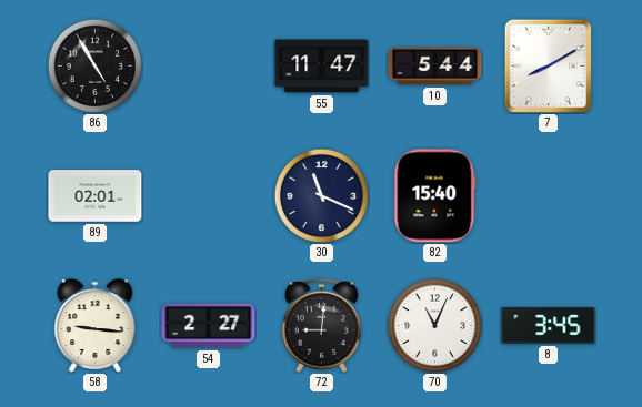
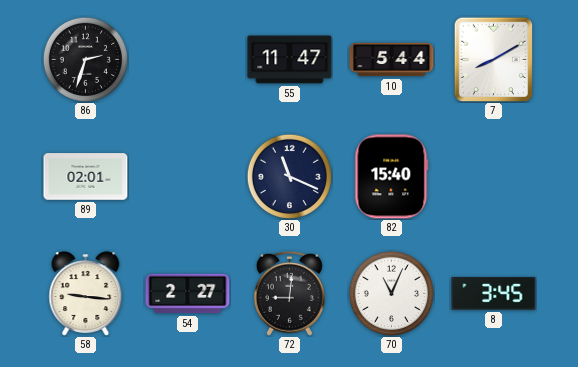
86: 4:55 -> 2:33 (85, 59)
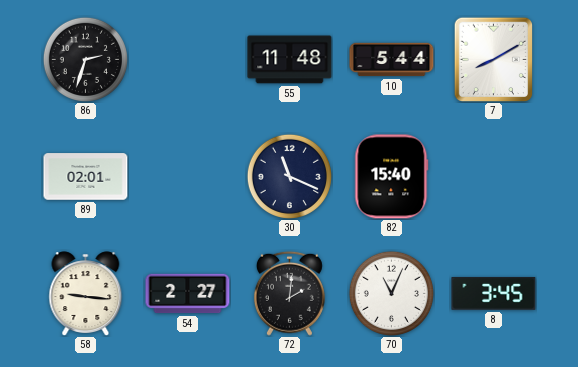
55: 11:47 -> 11:48 (290, 60)
72: 9:01 -> 2:01 (289, 293)
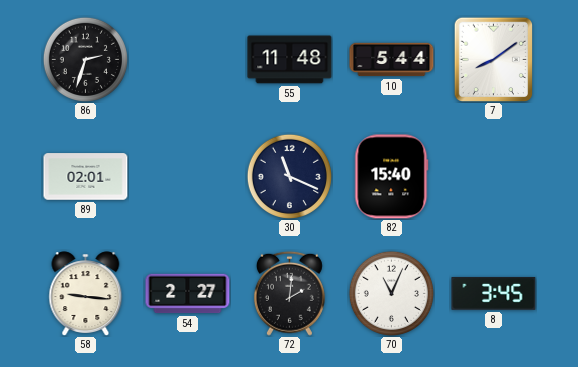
7: 8:10 -> 8:09 (493, 59)
